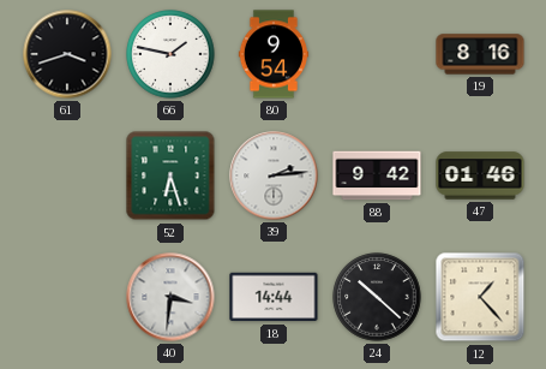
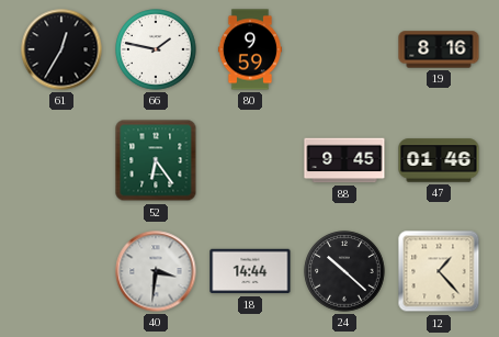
61: 3:42 -> 12:35 (61, 49)
80: 9:54 -> 9:59 (250, 49)
52: 6:27 -> 6:24 (156, 160)
39: 2:14 -> none (274, 175)
88: 9:42 -> 9:45 (344, 160)
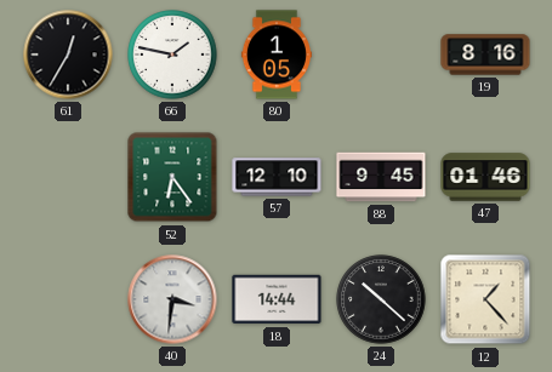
80: 9:59 -> 1:05 (277, 55)
57: none -> 12:10 (277, 177)
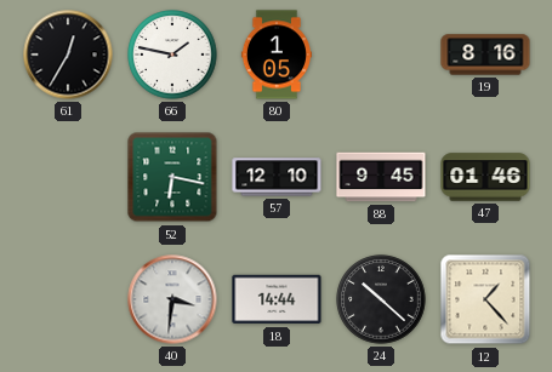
52: 6:24 -> 6:17 (172, 177)
